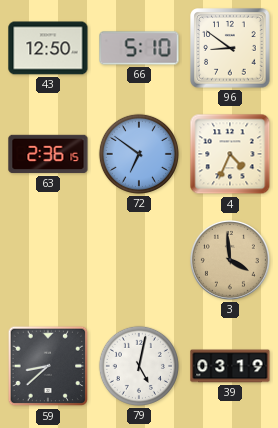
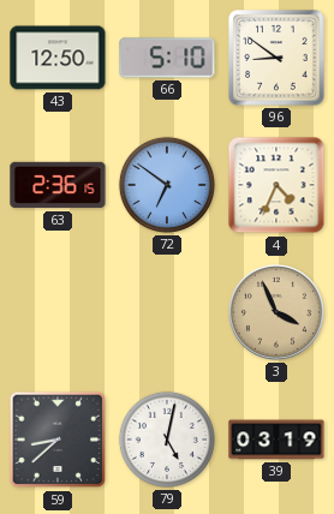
3: 3:59 -> 3:56 (276, 312)
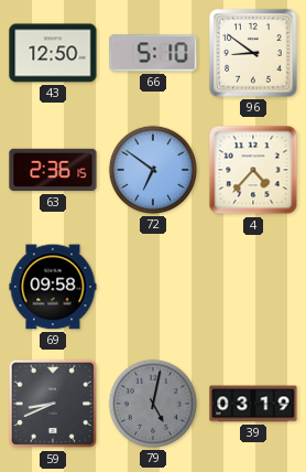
4: 4:34 -> 4:37 (253, 170)
69: none -> 09:58 (53, 287)
3: 3:56 -> none (276, 312)
59: 8:38 -> 8:41 (53, 404)
79 dial: white -> grey (153, 404)
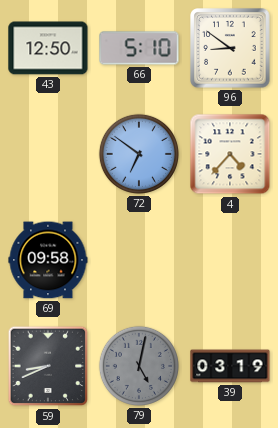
63: 2:36 -> none (53, 170)
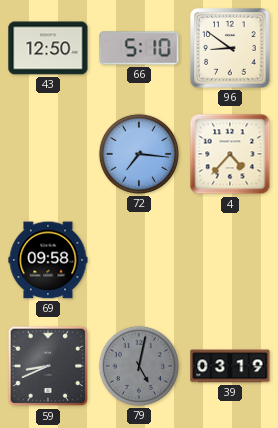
72: 6:51 -> 7:16 (139, 154)
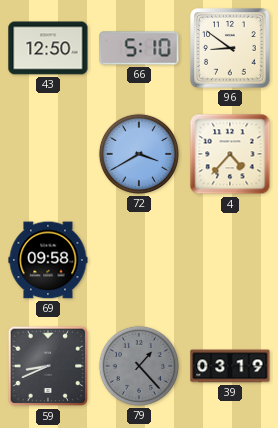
72: 7:16 -> 3:40 (139, 154)
79: 5:02 -> 1:23 (139, 366)
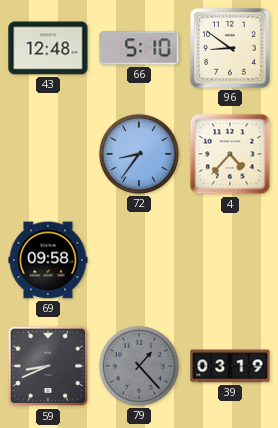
43: 12:50 -> 12:48 (48, 48)
72: 3:40 -> 8:36 (139, 154)
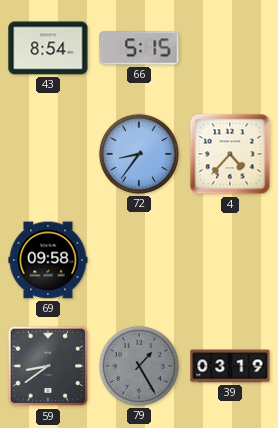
43: 12:48 -> 8:54 (48, 48)
66: 5:10 -> 5:15 (139, 48)
96: 8:51 -> none (230, 48)
59: 8:41 -> 8:39 (48, 366)
79: 1:23 -> 1:25 (139, 366)
